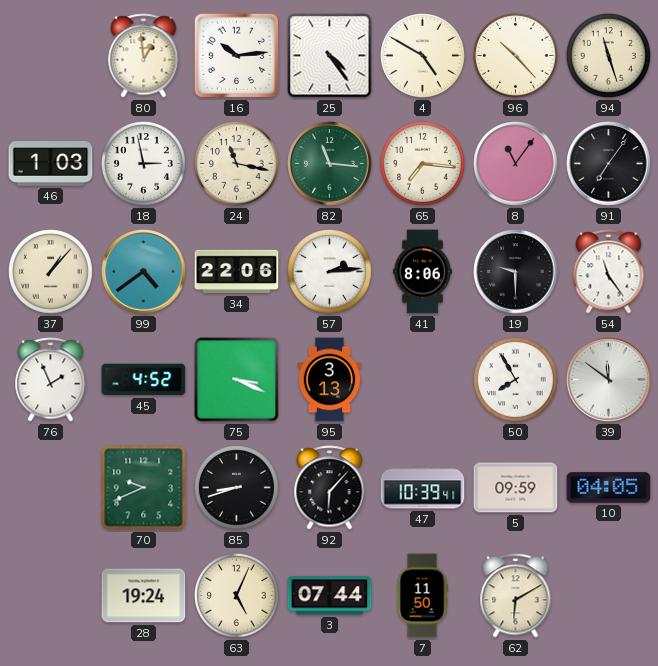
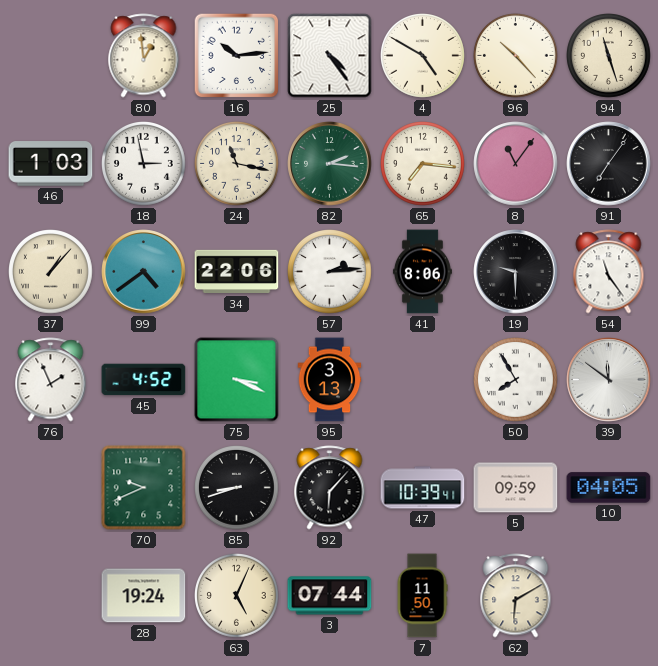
82: 11:16 -> 2:16 (330, 164)
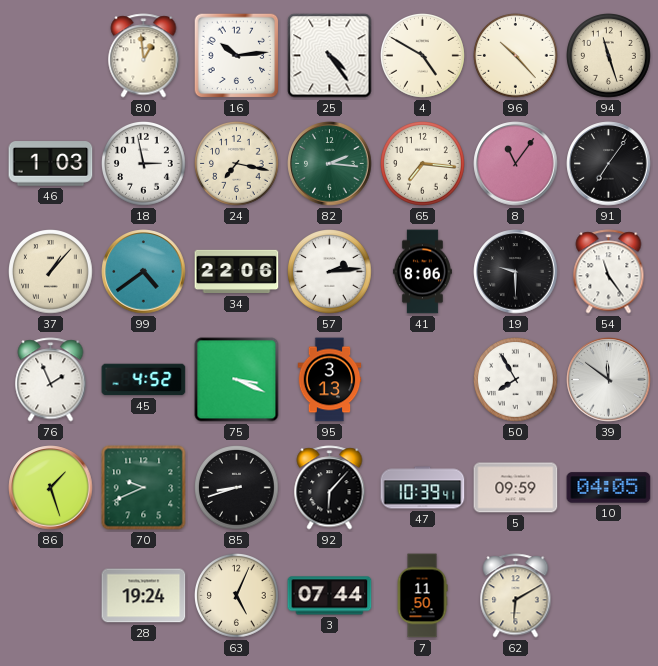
24: 11:17 -> 7:17 (237, 164)
86: none -> 1:27 (51, 488)
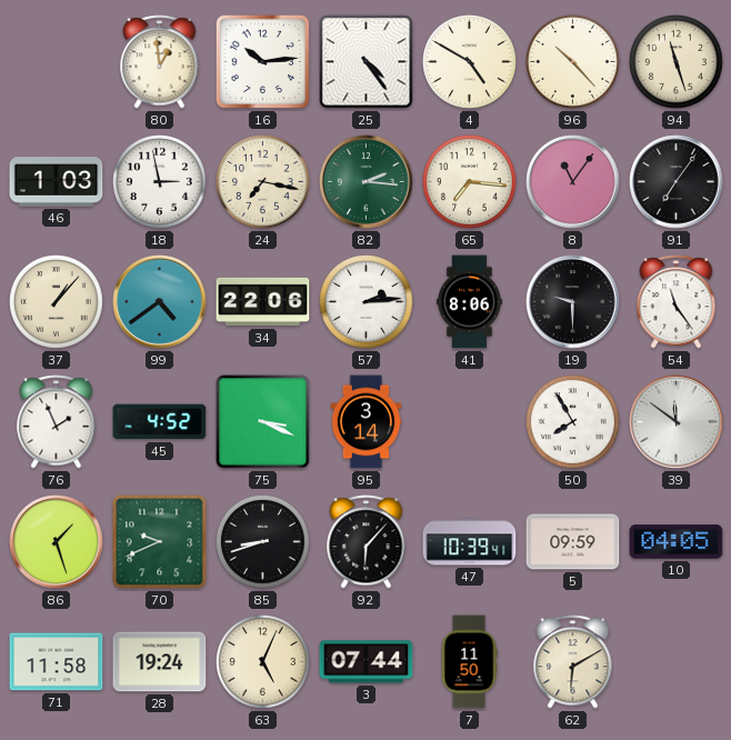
95: 3:13 -> 3:14 (367, 422)
71: none -> 11:58 (57, 662)
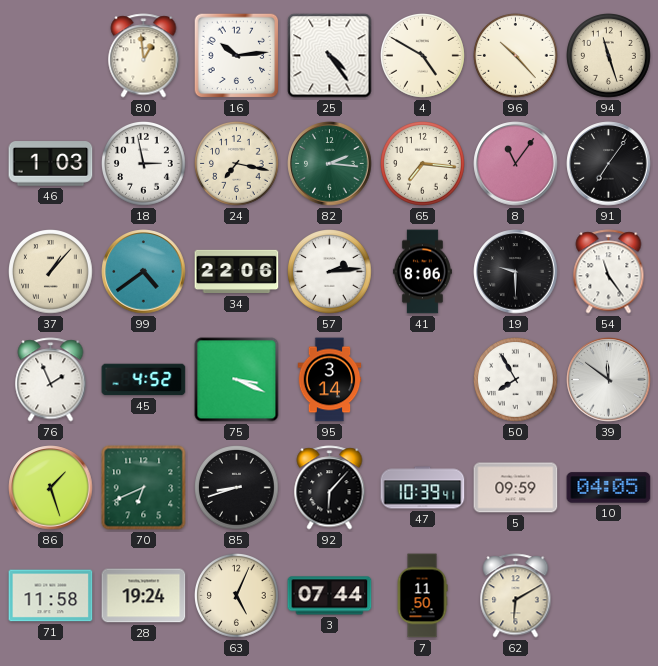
70: 9:41 -> 6:41 (144, 488)
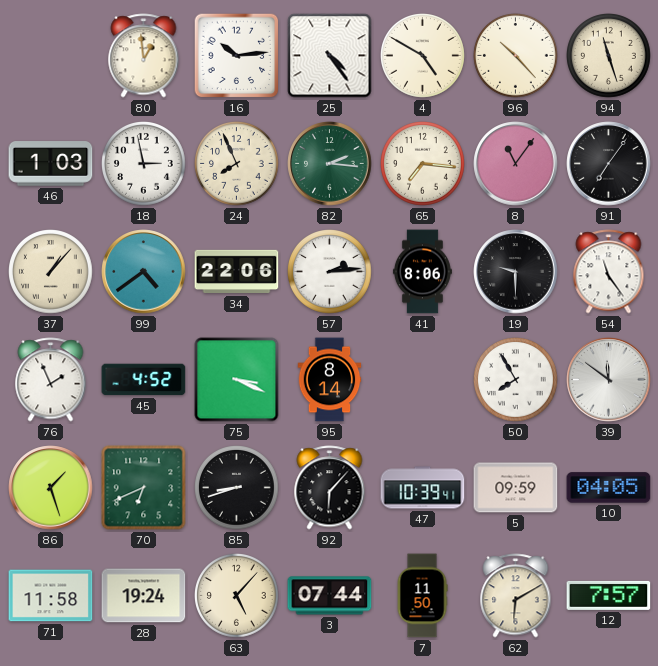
24: 7:17 -> 7:56 (237, 164)
95: 3:14 -> 8:14 (330, 380)
63: 5:04 -> 5:07 (237, 596)
12: none -> 7:57 (609, 595)
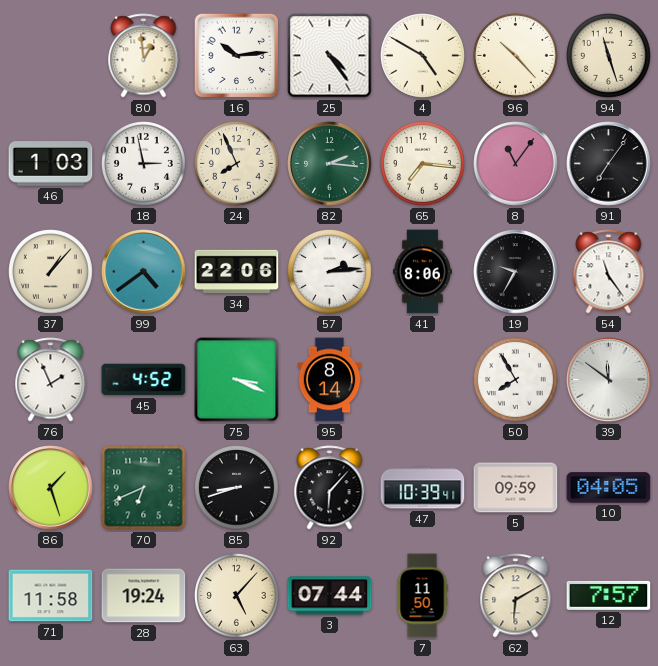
19: 9:30 -> 9:35 (516, 272)
